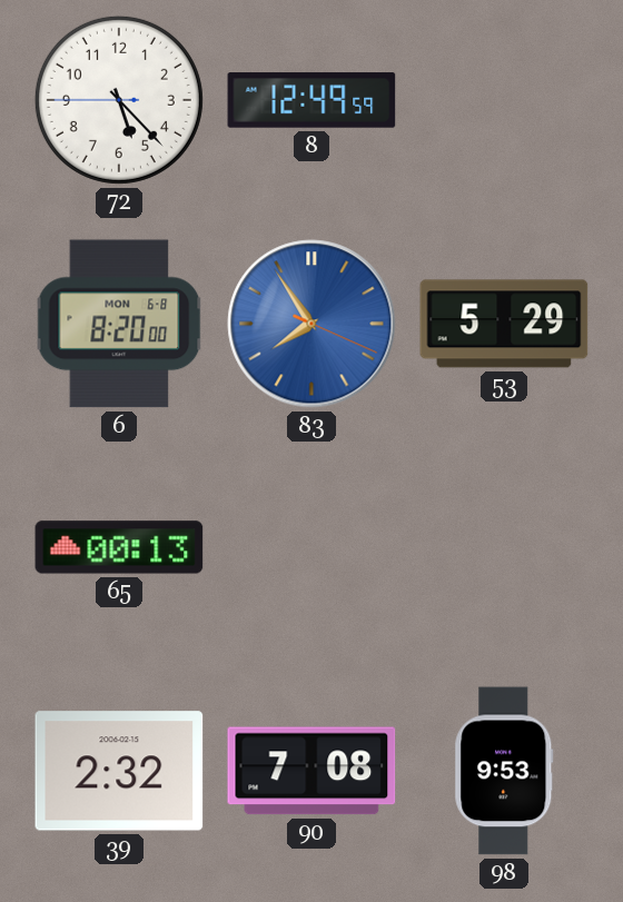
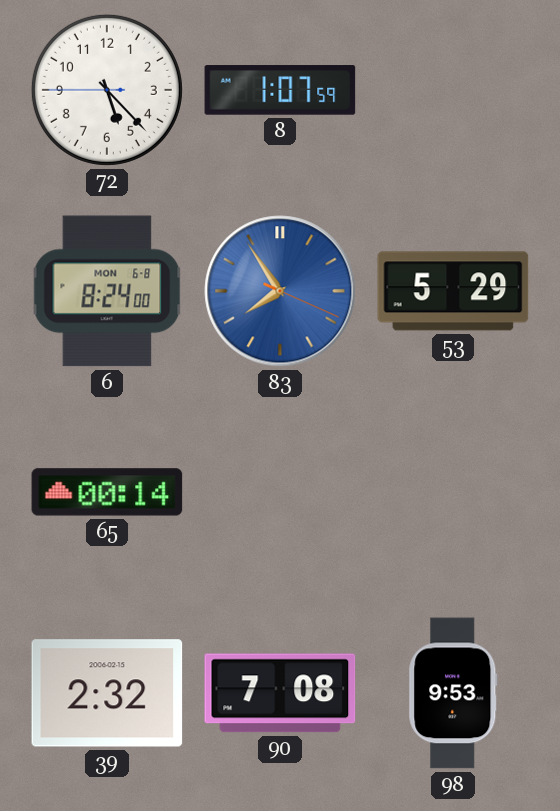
8: 12:49 -> 1:07 (280, 90)
6: 8:20 -> 8:24 (107, 291)
65: 00:13 -> 00:14 (107, 492)
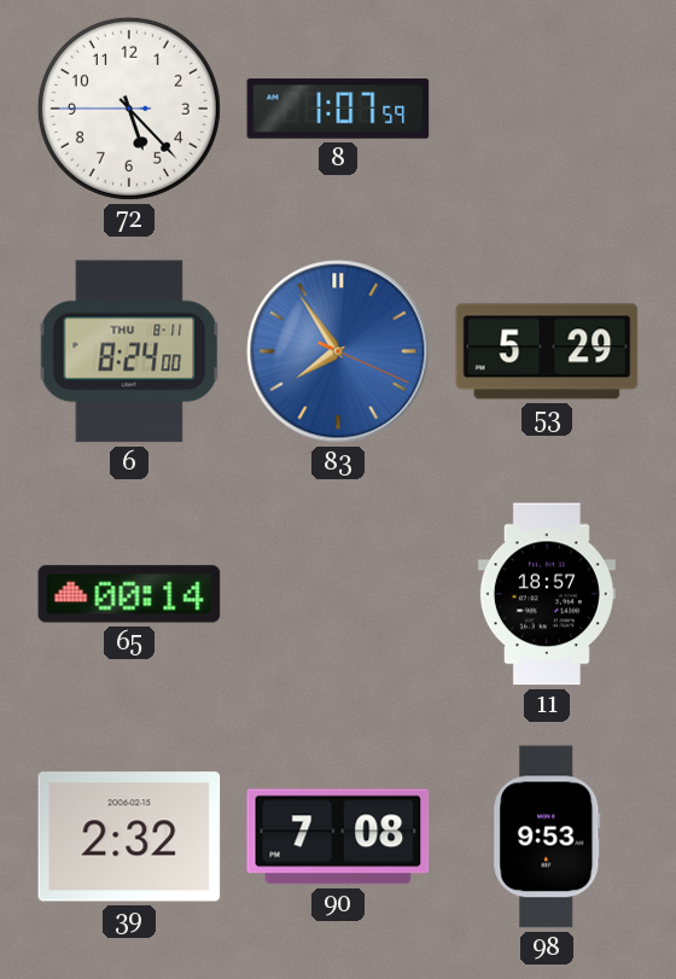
6 date: MON 6-8 -> THU 8-11 (129, 351)
11: none -> 18:57 (547, 594)
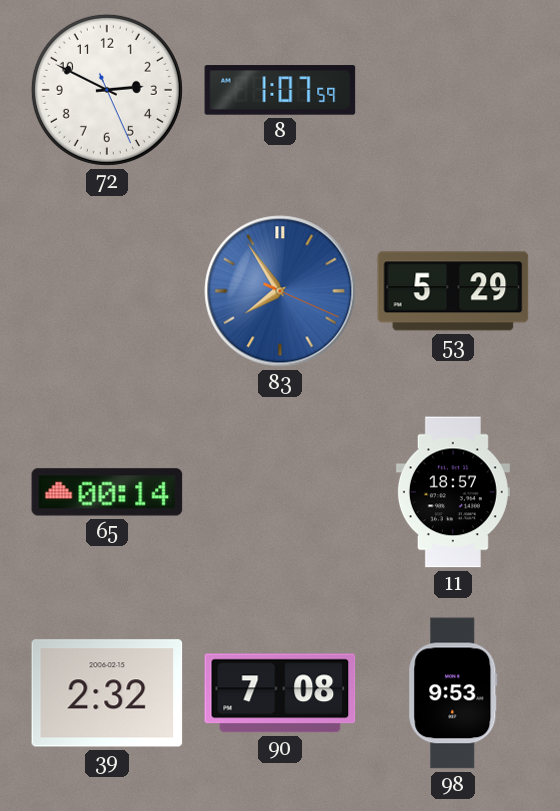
72: 5:22 -> 2:49 (107, 90)
6: 8:24 -> none (129, 351)
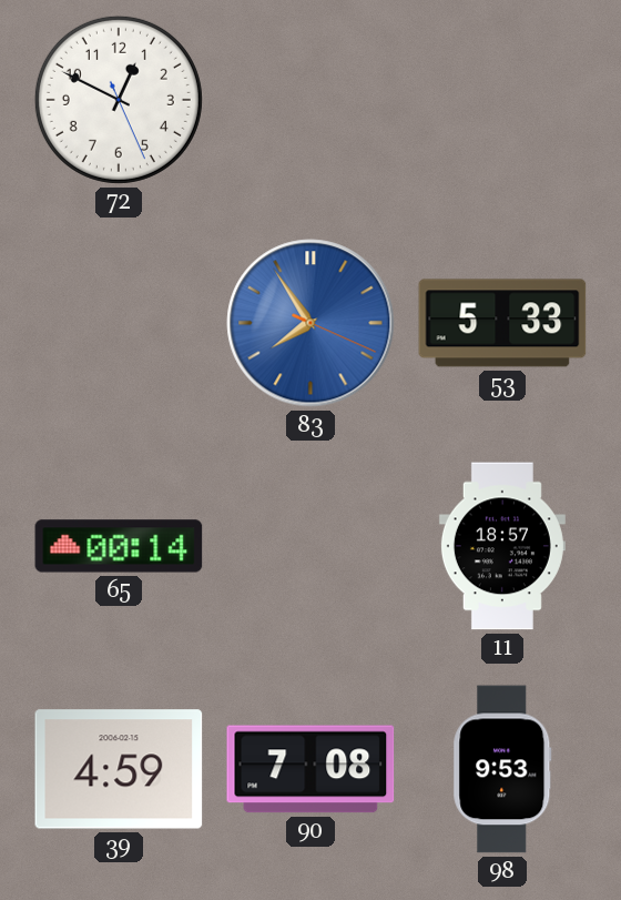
72: 2:49 -> 12:49 (119, 100)
8: 1:07 -> none (280, 90)
53: 5:29 -> 5:33 (502, 323)
39: 2:32 -> 4:59 (119, 769)
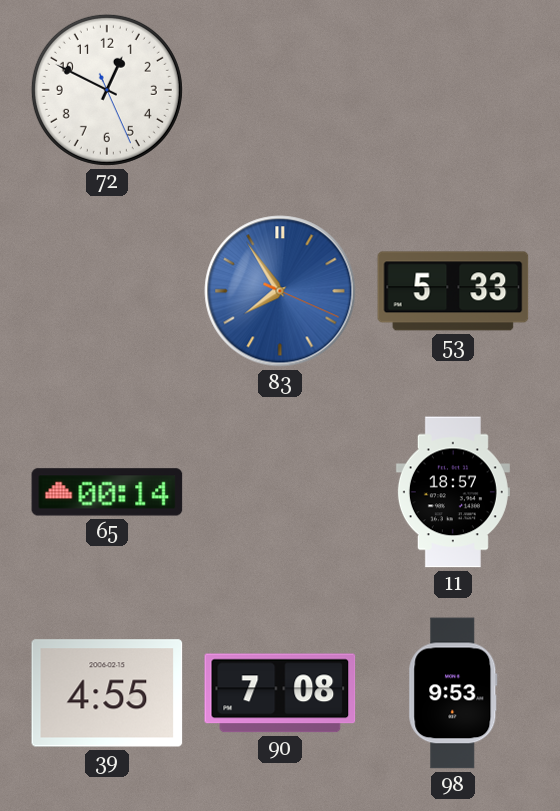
39: 4:59 -> 4:55 (107, 693)
